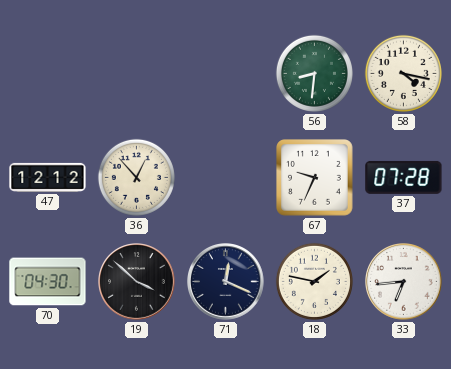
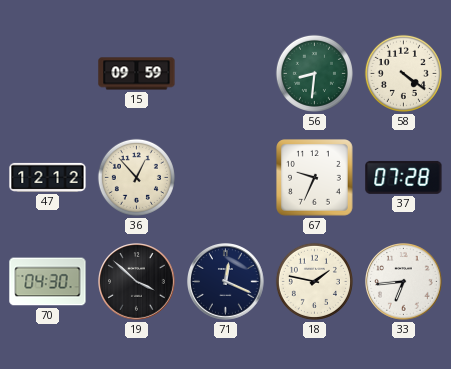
15: none -> 09:59 (137, 74)
58: 4:17 -> 4:21 (403, 73)
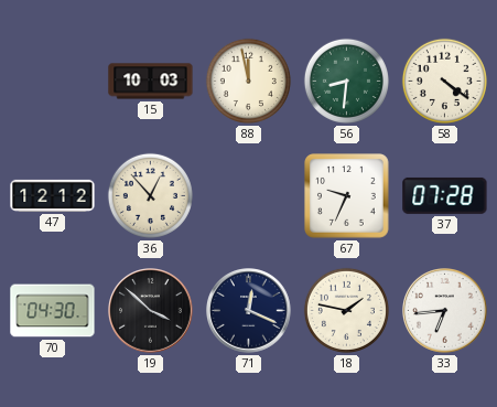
15: 09:59 -> 10:03 (151, 82)
88: none -> 11:58 (248, 81)
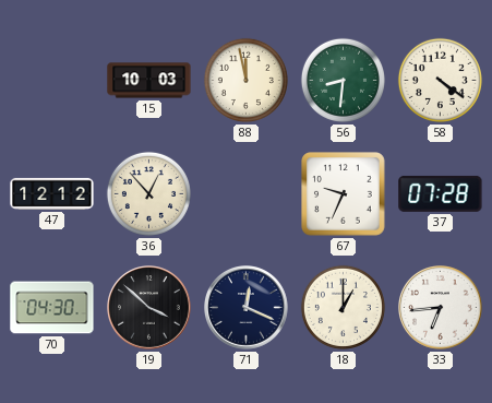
18: 1:47 -> 1:00 (343, 307)
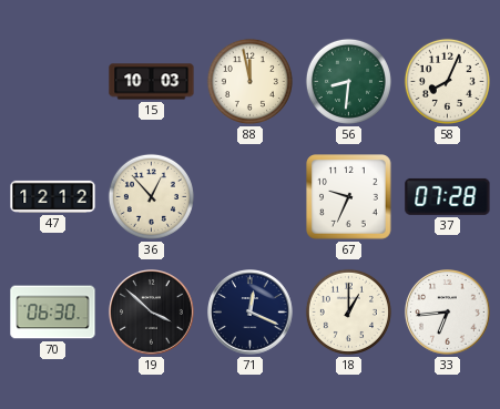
58: 4:21 -> 8:04 (447, 81)
70: 04:30 -> 06:30 (53, 313)
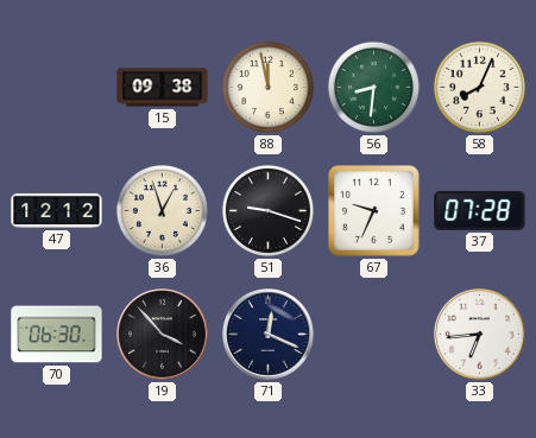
15: 10:03 -> 09:38 (163, 88)
36: 12:53 -> 12:57 (162, 210)
51: none -> 9:18 (267, 210)
19: 3:52 -> 3:53 (163, 335)
18: 1:00 -> none (348, 311)
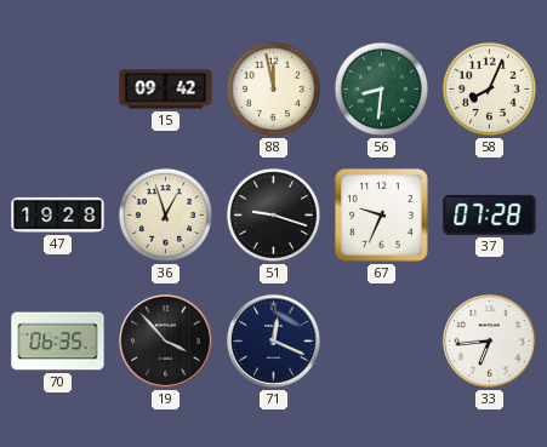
15: 09:38 -> 09:42 (166, 90)
47: 12:12 -> 19:28 (58, 214)
70: 06:30 -> 06:35 (58, 342)
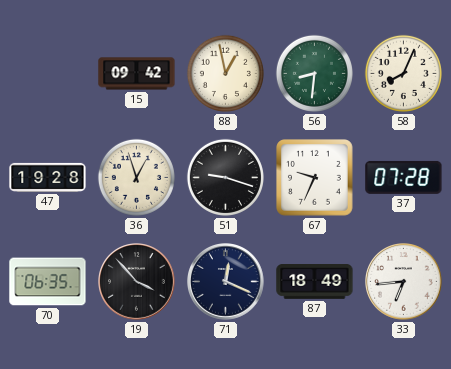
88: 11:58 -> 12:58 (225, 73)
87: none -> 18:49 (315, 282)
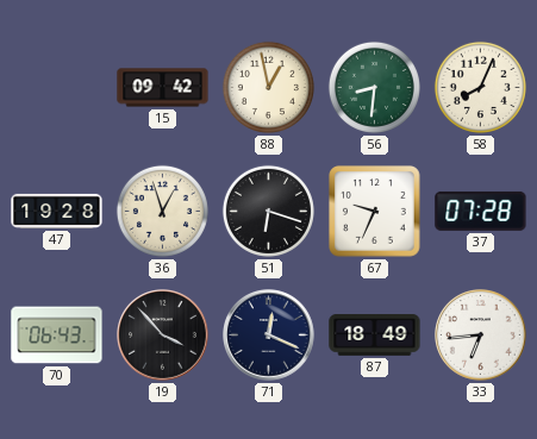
51: 9:18 -> 6:18 (268, 211)
70: 06:35 -> 06:43 (57, 335)
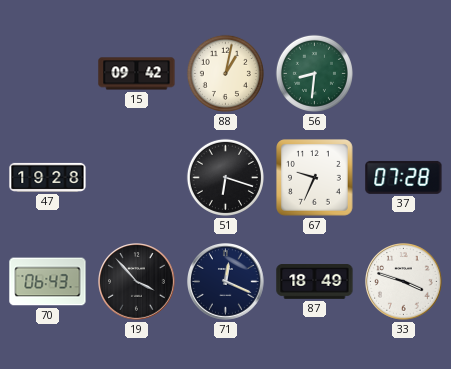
88: 12:58 -> 1:02 (225, 73)
58: 8:04 -> none (480, 87)
36: 12:57 -> none (162, 211)
33: 6:44 -> 3:48 (404, 282)
